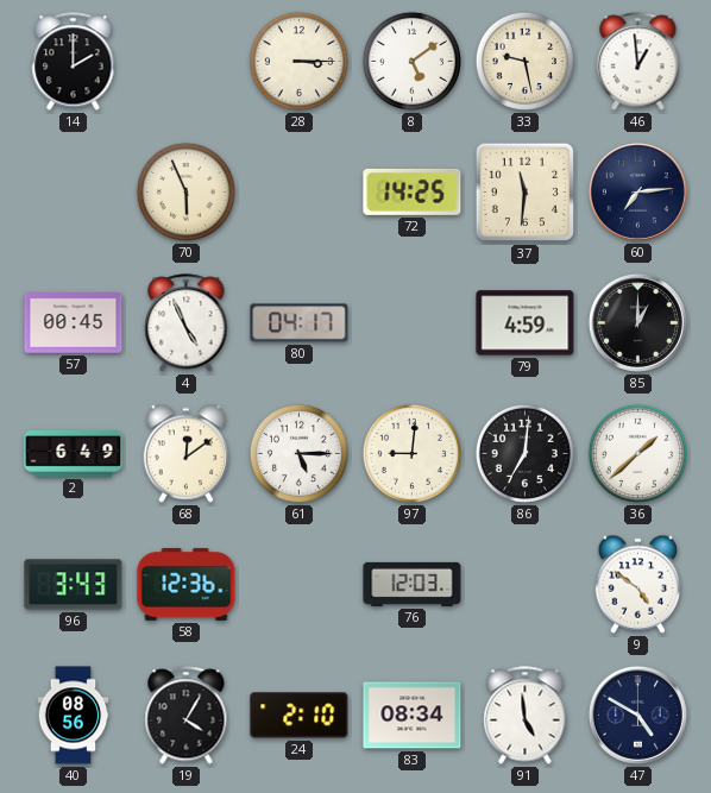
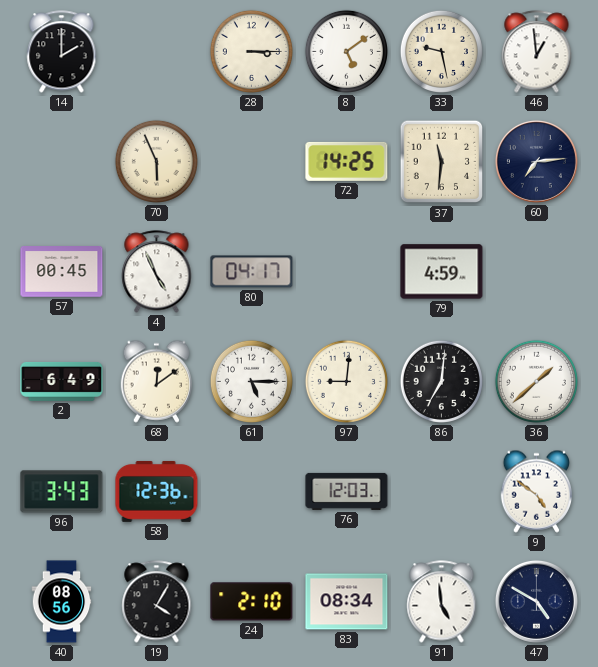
85: 1:00 -> none (637, 322)
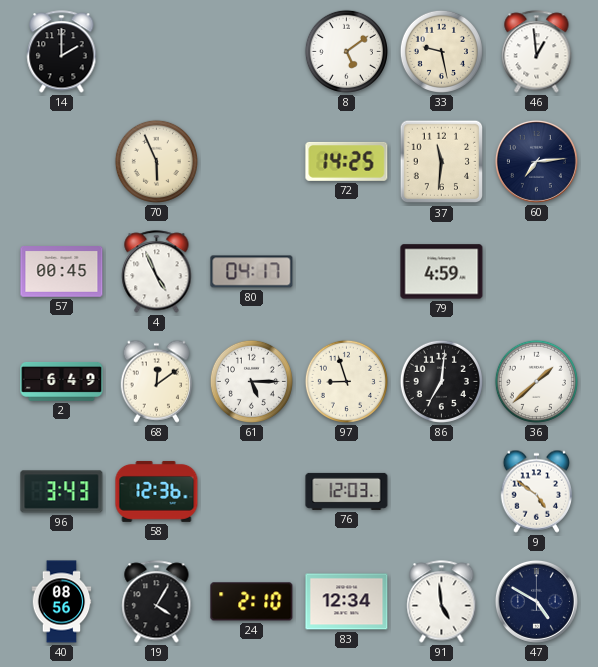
28: 3:15 -> none (251, 51)
97: 9:01 -> 8:57 (346, 381)
83: 08:34 -> 12:34 (347, 602)
